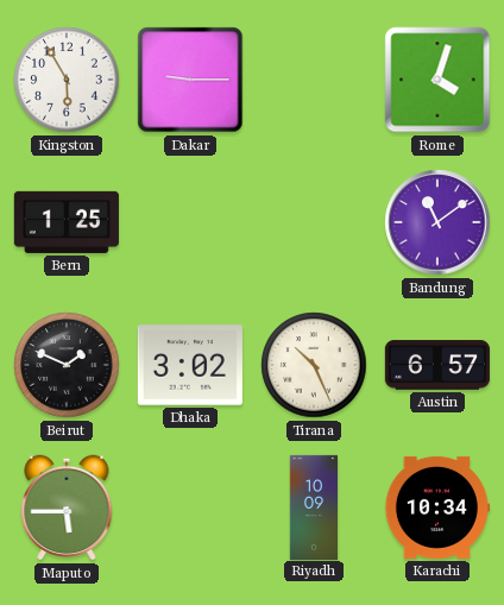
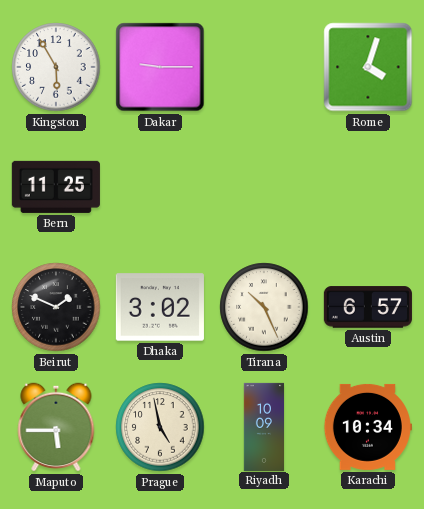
Bern: 1:25 -> 11:25 (56, 187)
Bandung: 11:09 -> none (437, 222)
Prague: none -> 4:58 (160, 427)
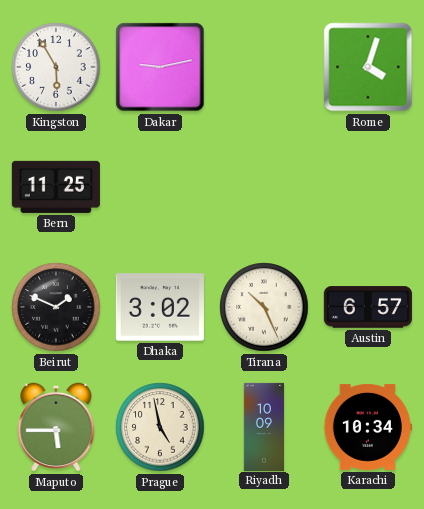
Dakar: 9:15 -> 9:13 (160, 67)
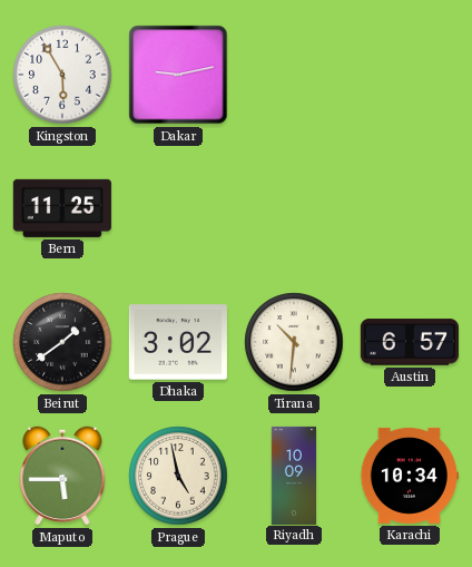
Rome: 4:03 -> none (368, 67)
Beirut: 1:49 -> 1:39 (62, 342)
Tirana: 10:26 -> 10:31 (294, 342)
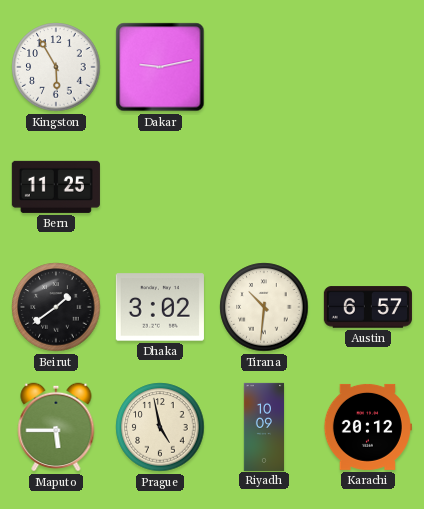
Karachi: 10:34 -> 20:12 (367, 427)
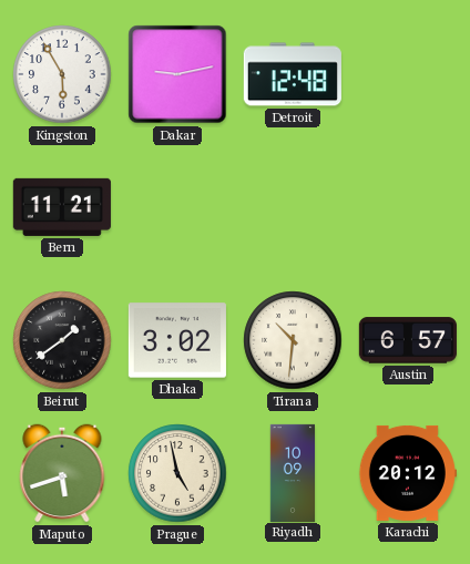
Detroit: none -> 12:48 (293, 74)
Bern: 11:25 -> 11:21 (62, 207)
Maputo: 5:45 -> 5:42 (62, 473)
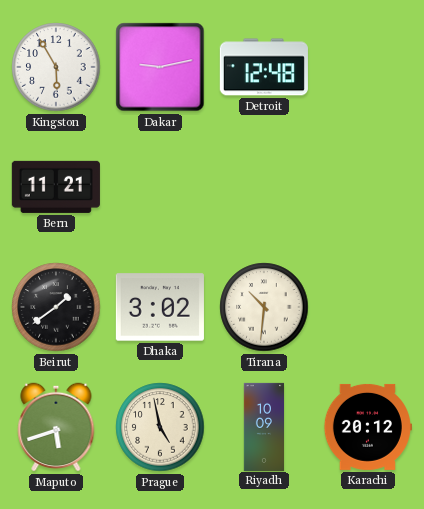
Austin: 6:57 -> none (408, 340)
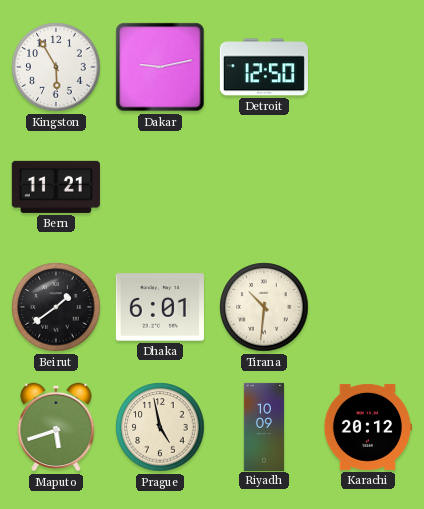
Detroit: 12:48 -> 12:50 (264, 67)
Dhaka: 3:02 -> 6:01 (160, 307)
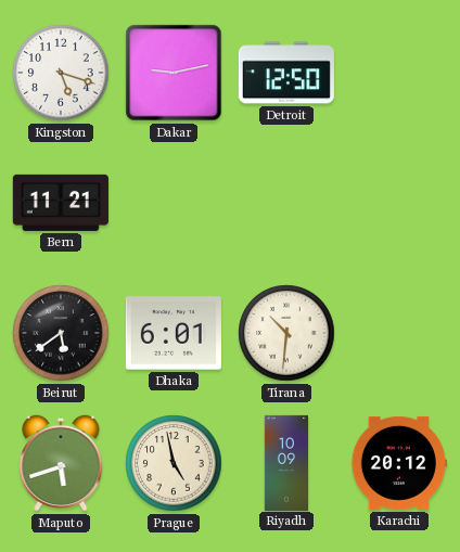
Kingston: 5:55 -> 5:18 (61, 73)
Beirut: 1:39 -> 5:39 (61, 333)
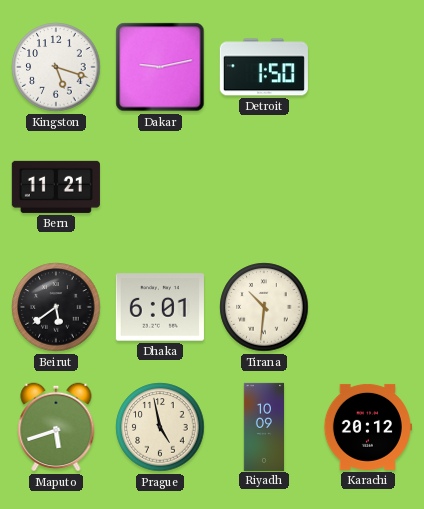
Detroit: 12:50 -> 1:50 (264, 67)
